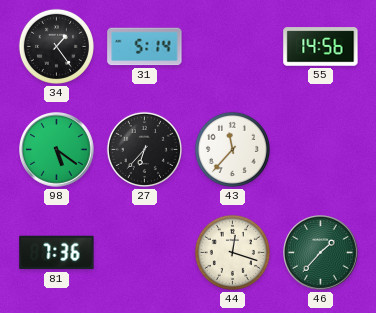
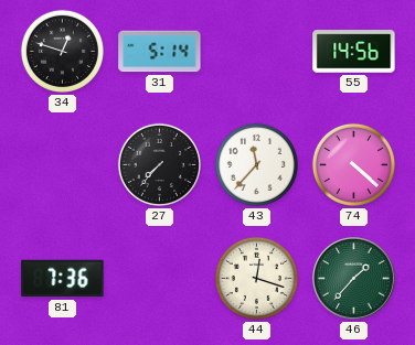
34: 1:24 -> 12:48 (62, 51)
98: 5:21 -> none (57, 150)
27: 6:37 -> 7:37 (159, 164)
74: none -> 4:22 (353, 164)
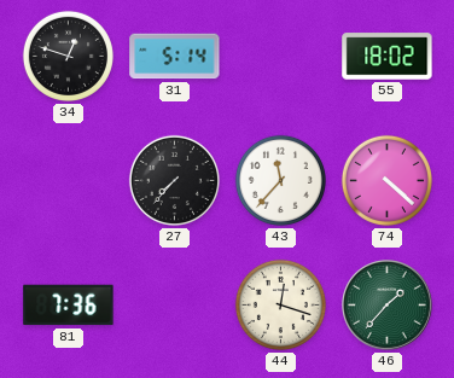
55: 14:56 -> 18:02 (388, 57)
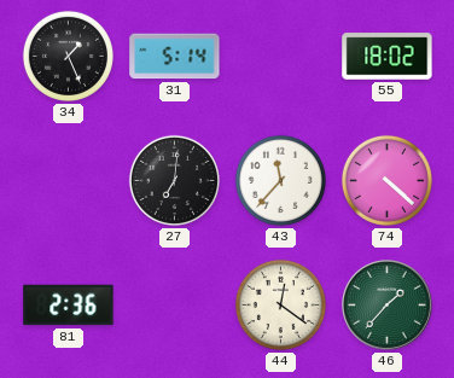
34: 12:48 -> 1:26 (68, 56)
27: 7:37 -> 7:01 (174, 180)
81: 7:36 -> 2:36 (69, 306)
44: 12:18 -> 12:21 (280, 304)
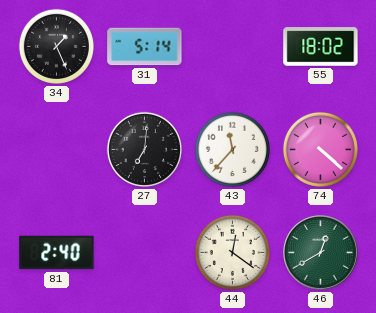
81: 2:36 -> 2:40 (57, 253)
46: 1:37 -> 12:40 (321, 253)
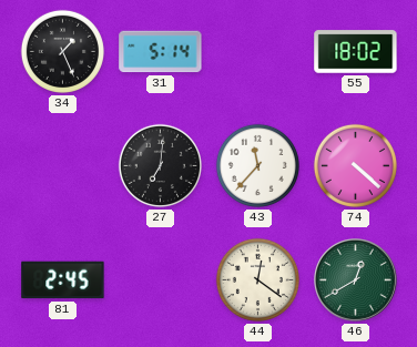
81: 2:40 -> 2:45 (63, 280)
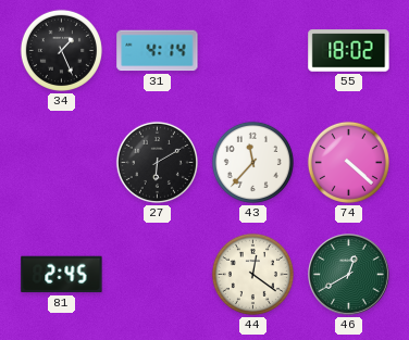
31: 5:14 -> 4:14 (158, 51)
27: 7:01 -> 6:10 (157, 162)
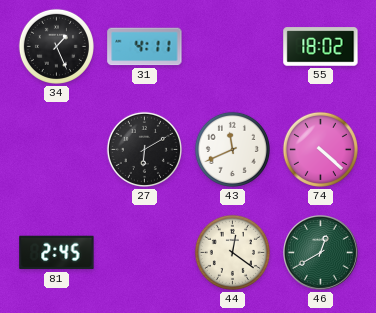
31: 4:14 -> 4:11 (145, 47)
43: 11:37 -> 11:41 (232, 149)
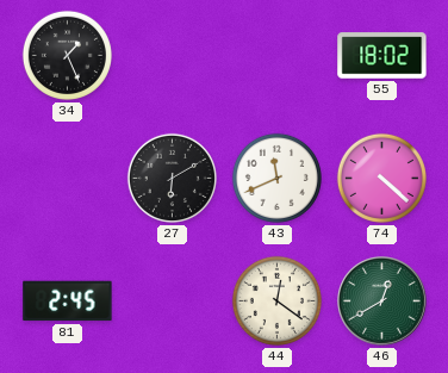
31: 4:11 -> none (145, 47)
